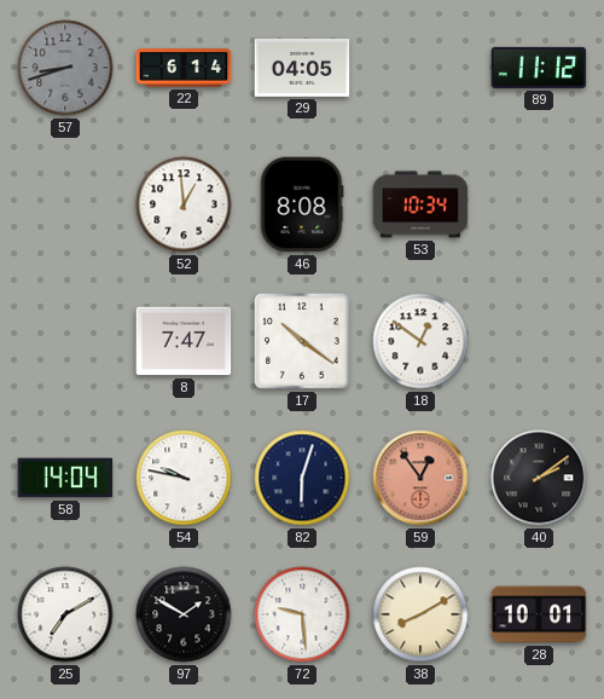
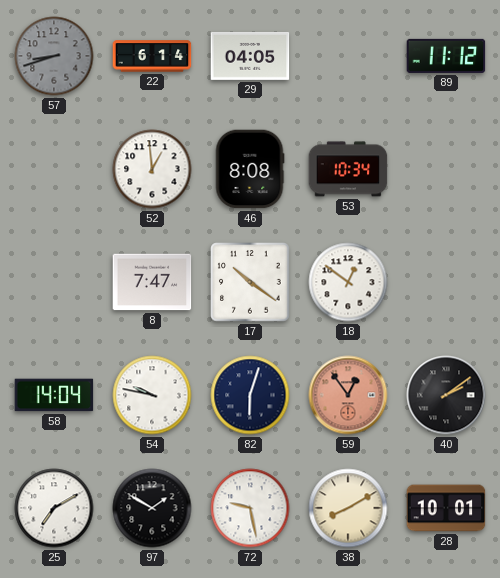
72: 9:29 -> 9:28 (250, 508)
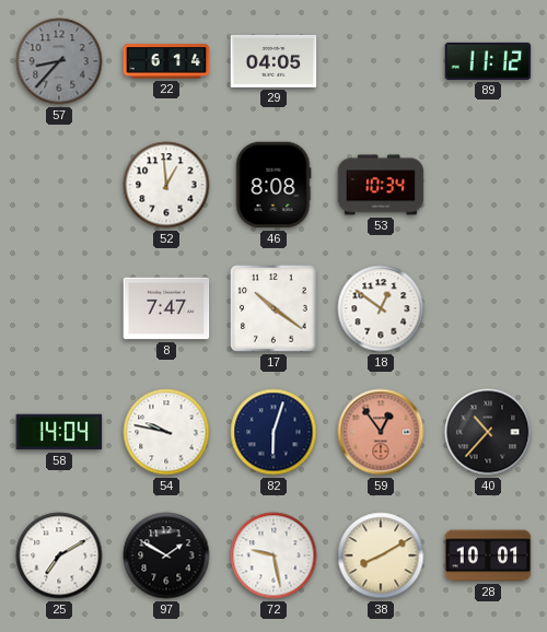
57: 8:42 -> 8:37 (59, 61)
40: 2:09 -> 10:37 (488, 432)
